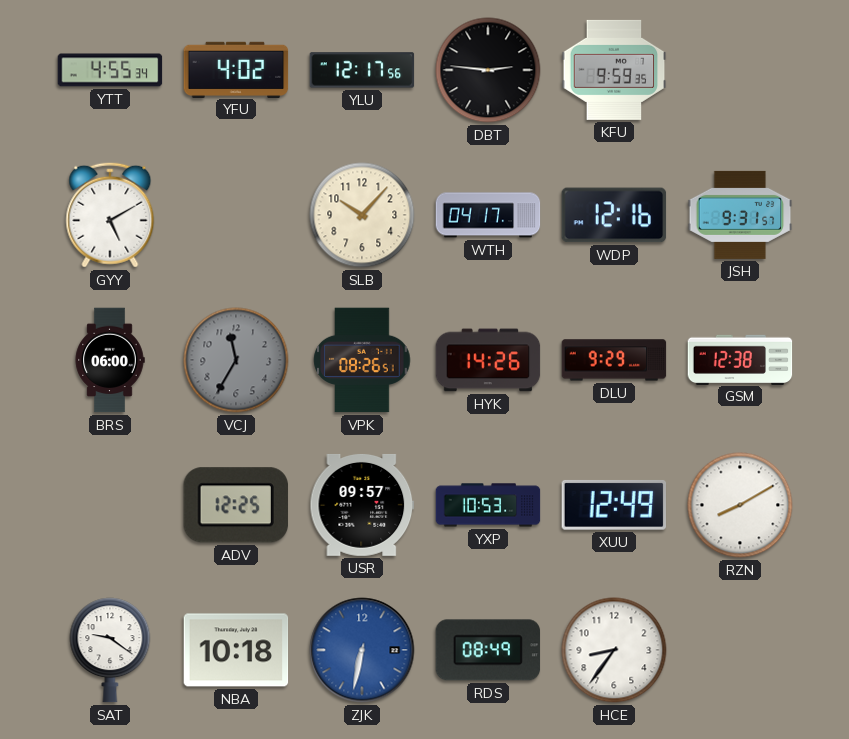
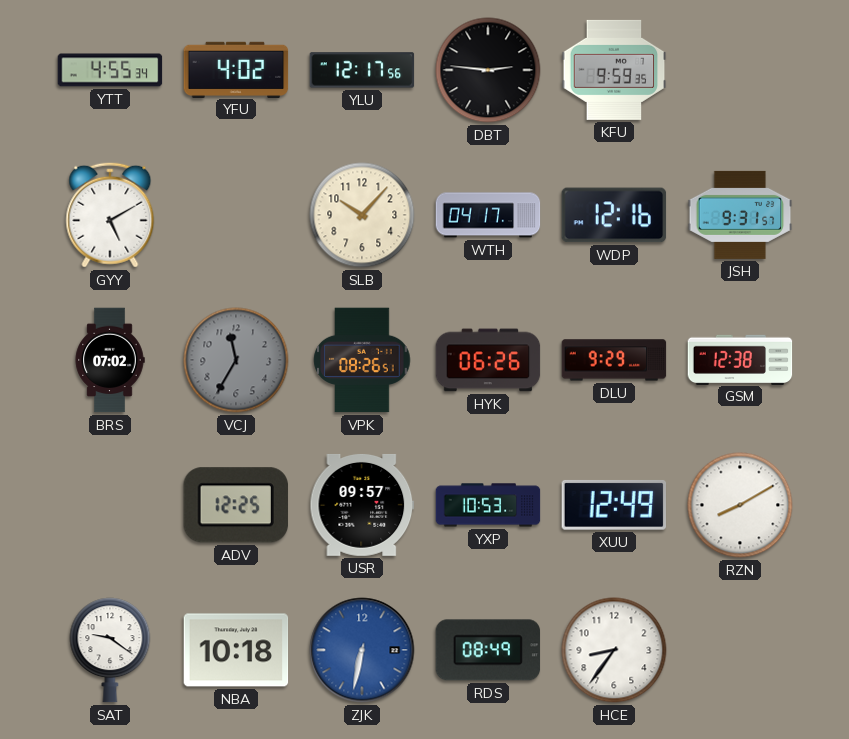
BRS: 06:00 -> 07:02 (110, 360)
HYK: 14:26 -> 06:26 (488, 360)
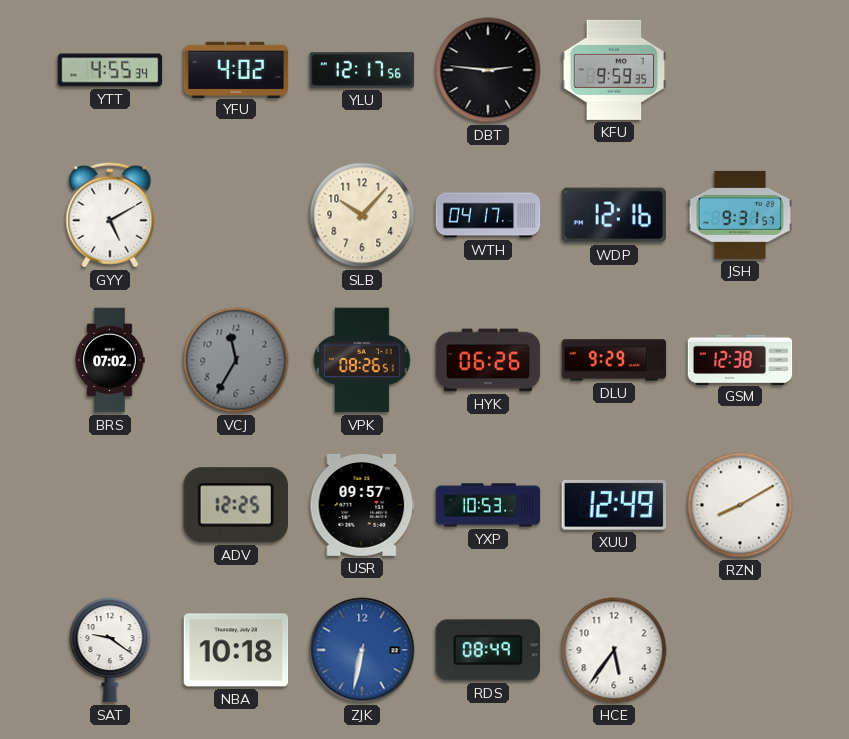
HCE: 8:36 -> 5:36 (614, 650)
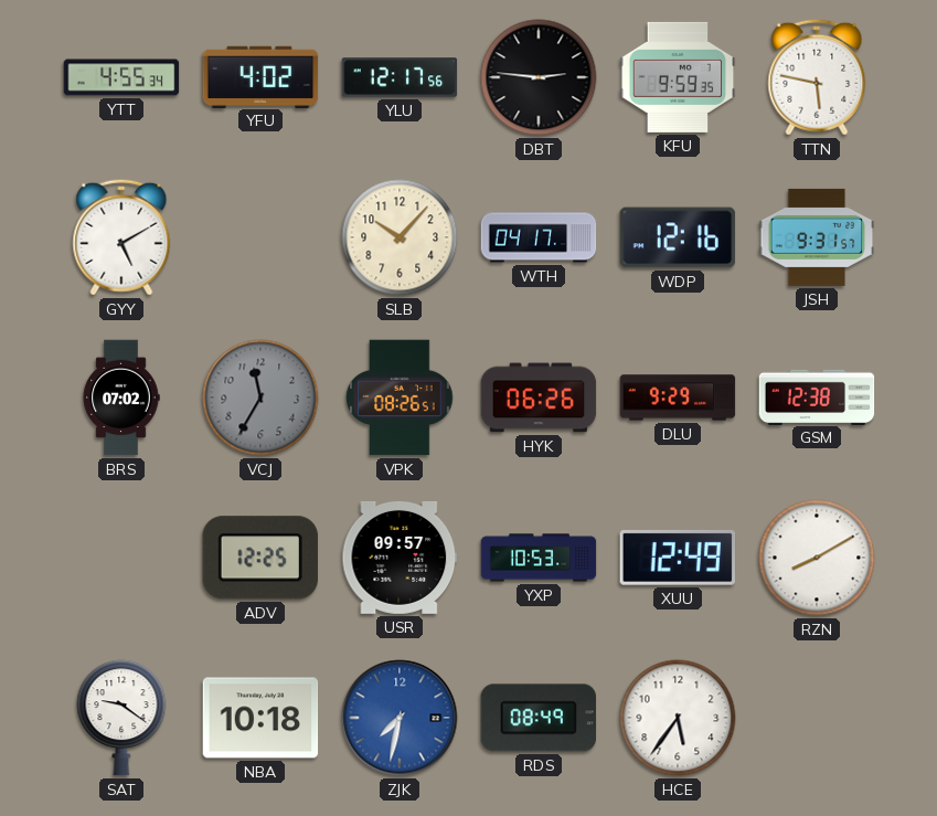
TTN: none -> 5:47 (817, 77)
ZJK: 6:32 -> 7:32 (400, 718)
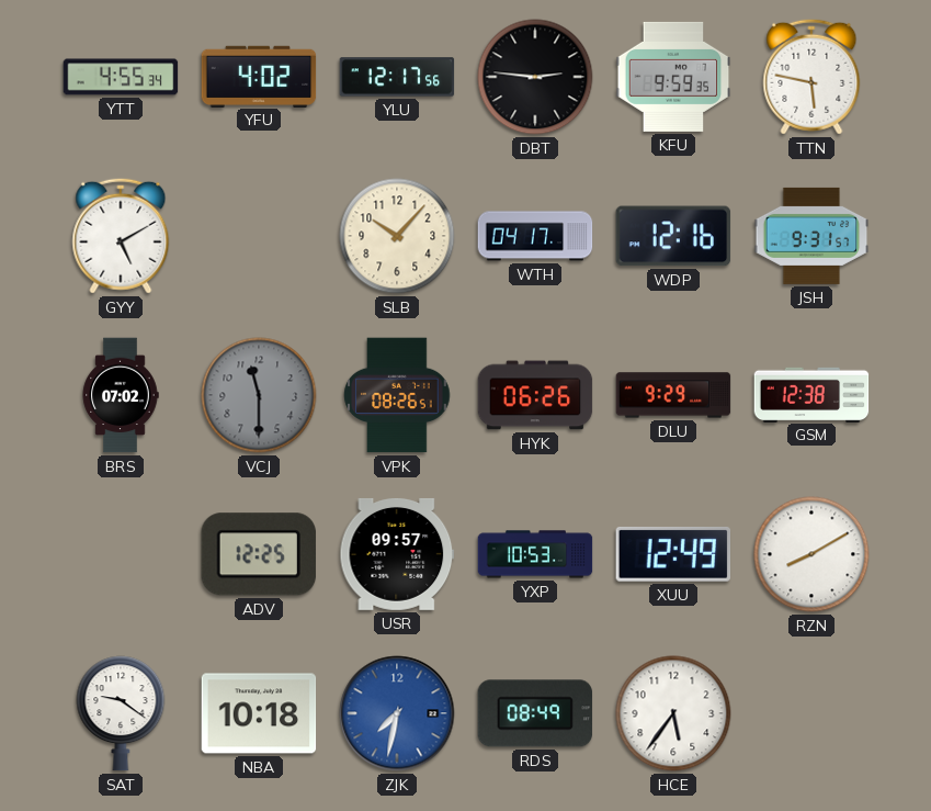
VCJ: 11:35 -> 11:30 (259, 395)
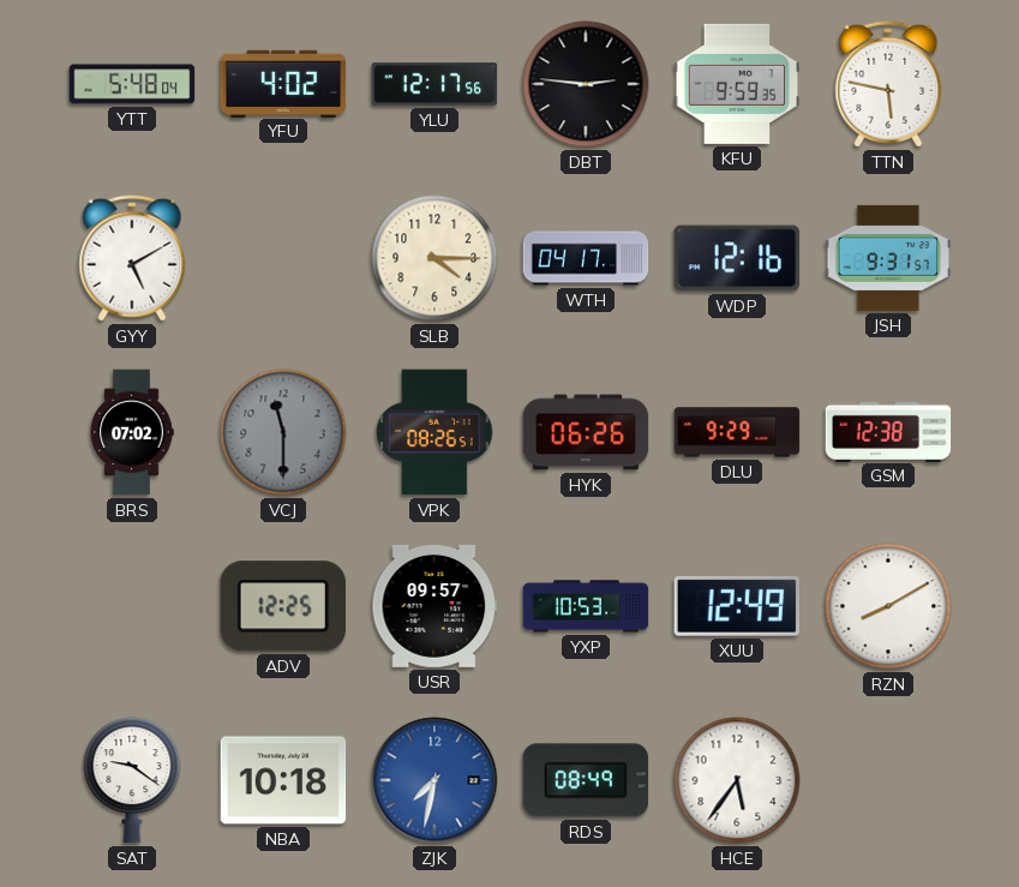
YTT: 4:55 -> 5:48 (132, 84)
SLB: 10:07 -> 4:15 (434, 258)
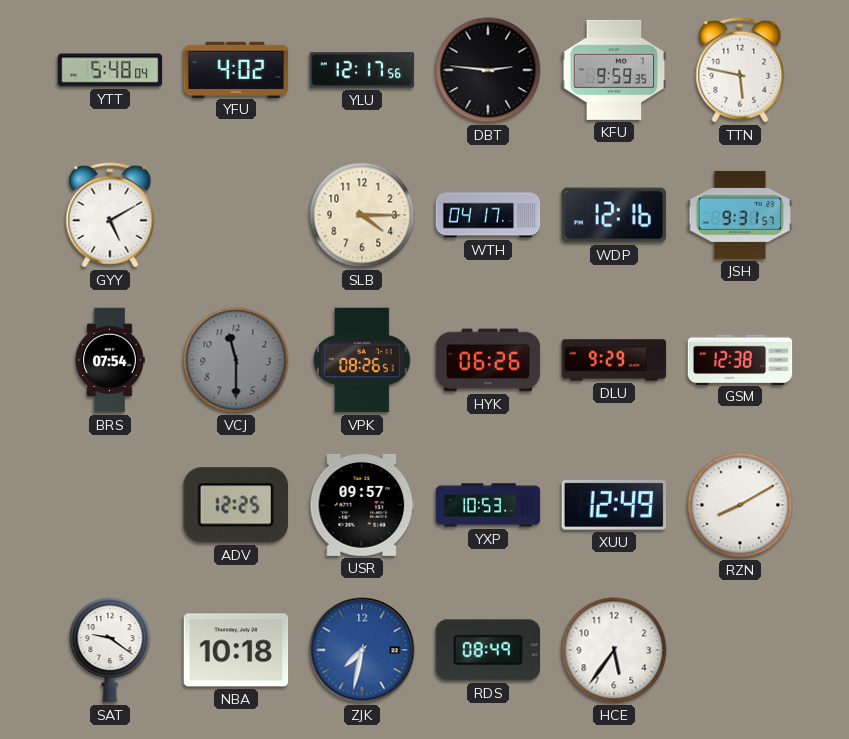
BRS: 07:02 -> 07:54 (110, 360)
